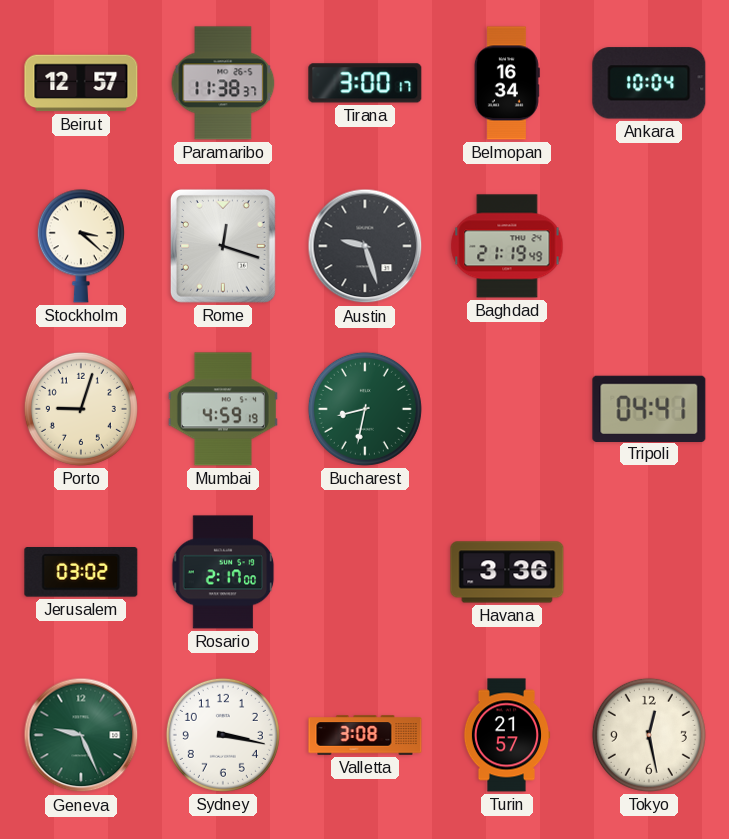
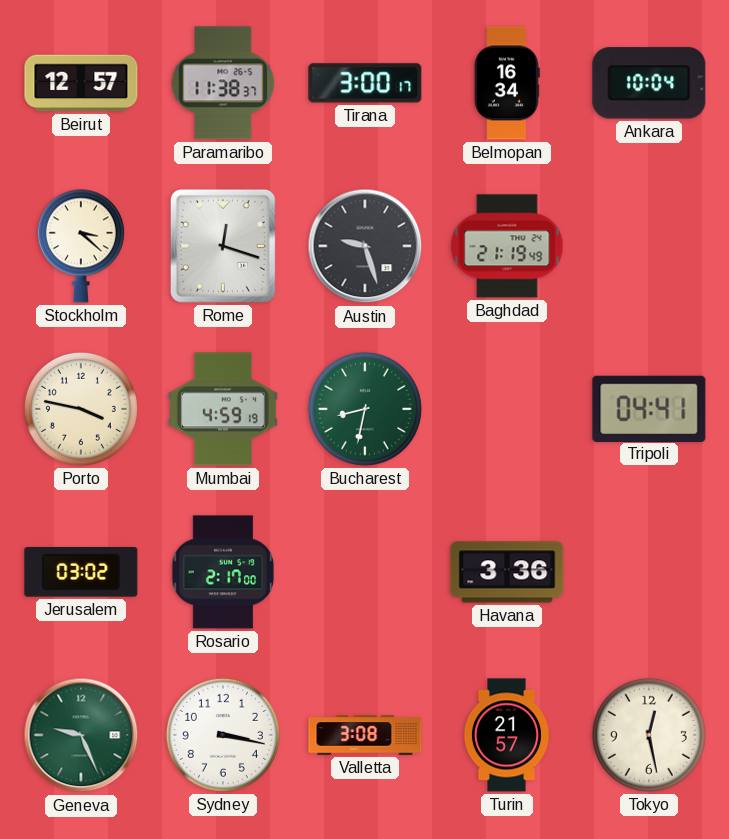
Porto: 9:03 -> 3:47 (81, 409)
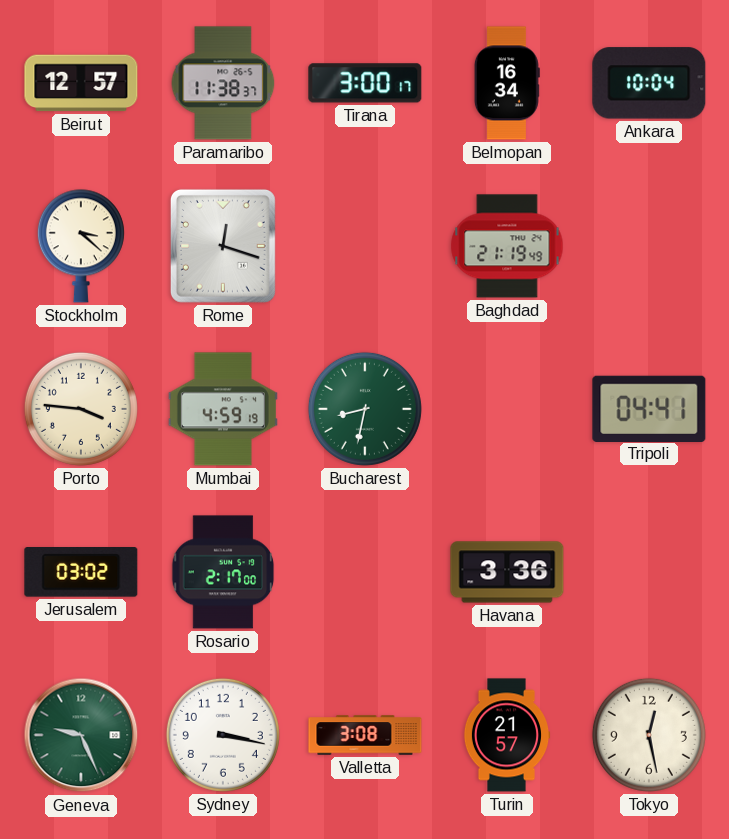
Austin: 9:27 -> none (365, 246)
Porto: 3:47 -> 3:46 (81, 409)
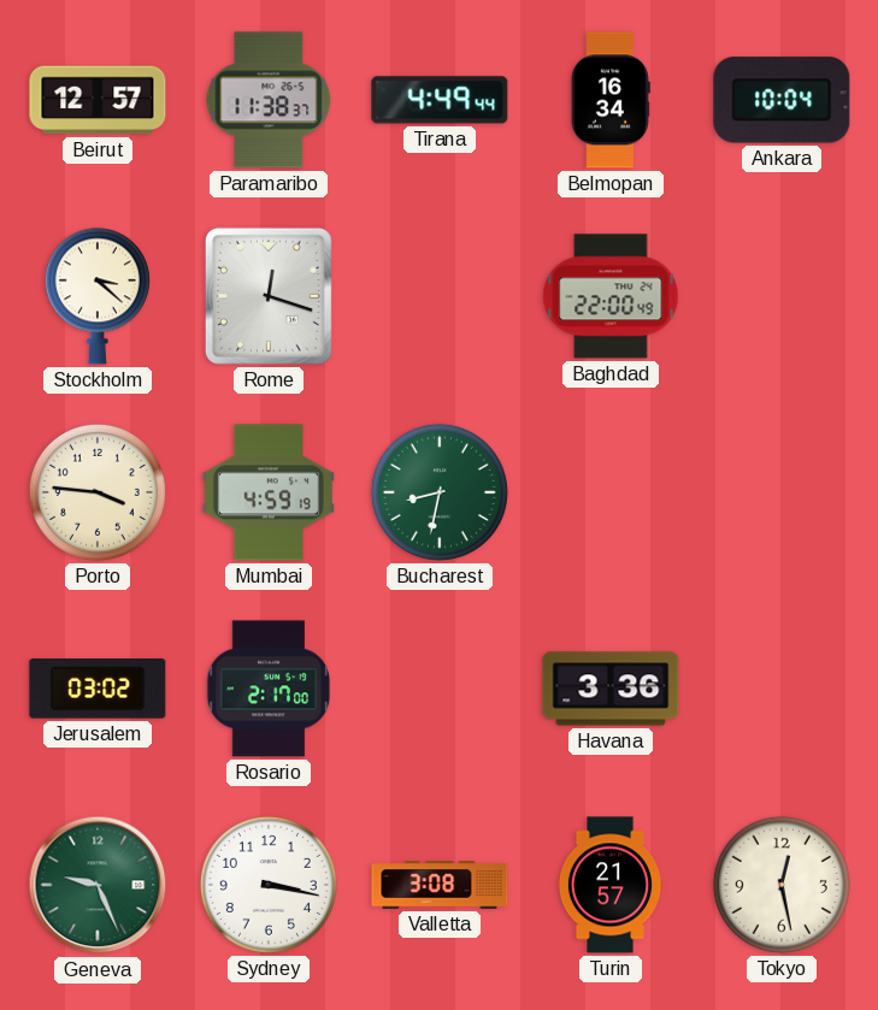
Tirana: 3:00 -> 4:49 (440, 100)
Baghdad: 21:19 -> 22:00 (611, 296)
Tripoli: 04:41 -> none (649, 408)
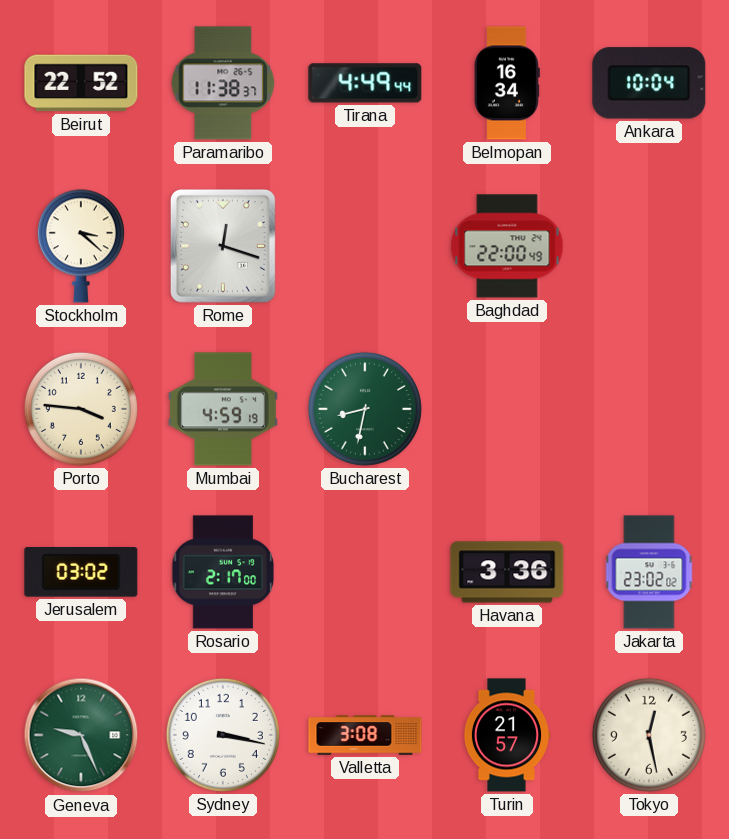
Beirut: 12:57 -> 22:52 (81, 83)
Jakarta: none -> 23:02 (649, 572)
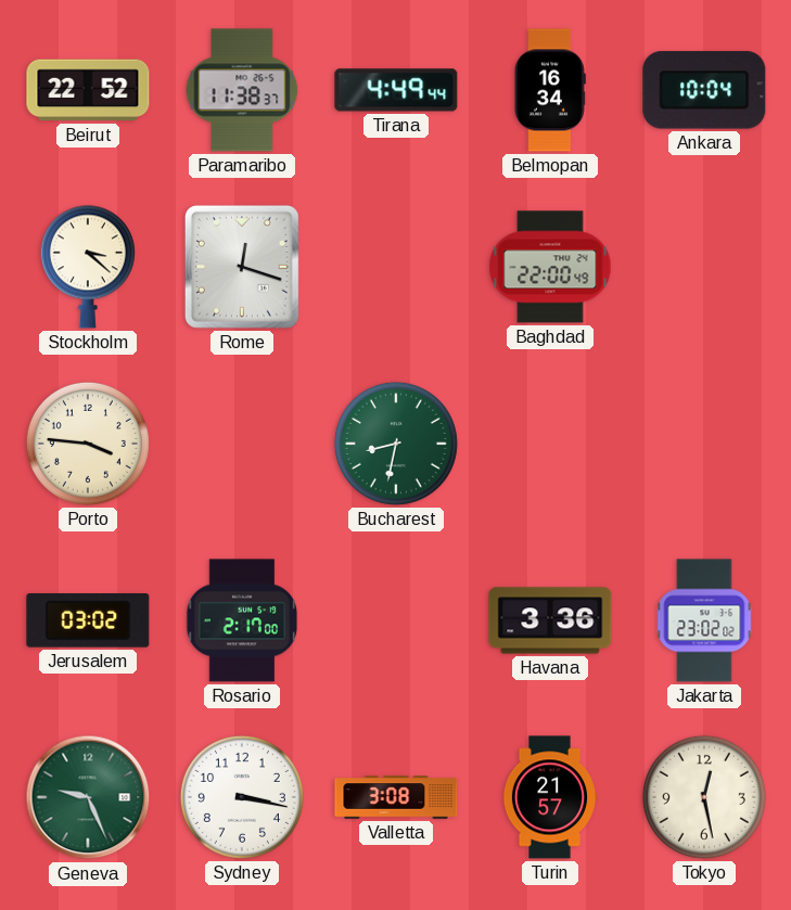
Mumbai: 4:59 -> none (223, 409)
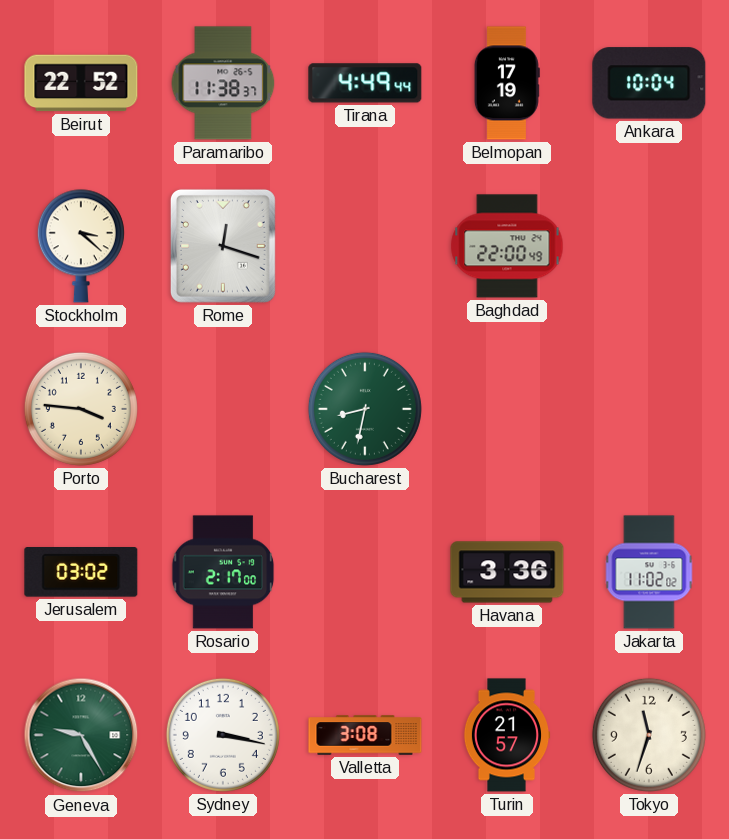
Belmopan: 16:34 -> 17:19 (507, 83)
Jakarta: 23:02 -> 11:02 (649, 572)
Geneva: 9:26 -> 9:25 (81, 735)
Tokyo: 12:28 -> 11:33 (649, 735)
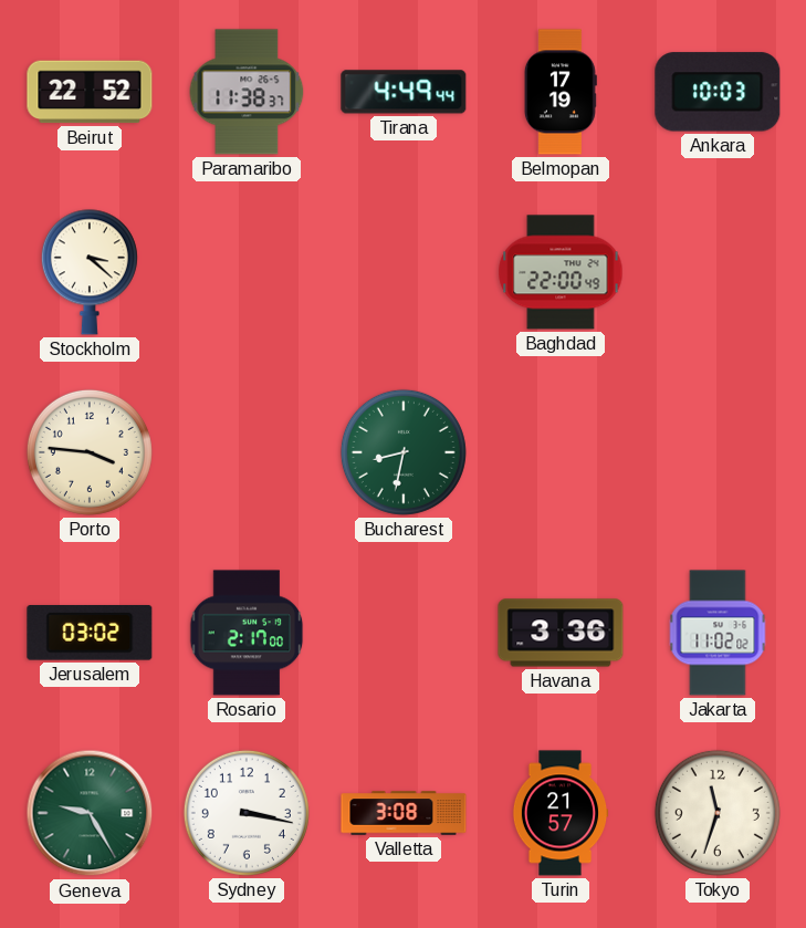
Ankara: 10:04 -> 10:03 (718, 92)
Rome: 12:18 -> none (223, 246)
